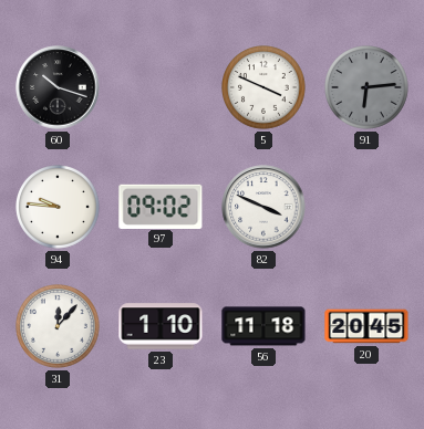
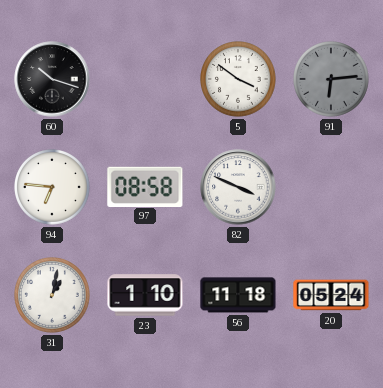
5: 3:49 -> 3:51 (239, 80)
94: 9:46 -> 6:46 (53, 188)
97: 09:02 -> 08:58 (145, 186)
31: 12:07 -> 1:02 (53, 296)
20: 20:45 -> 05:24 (331, 295)
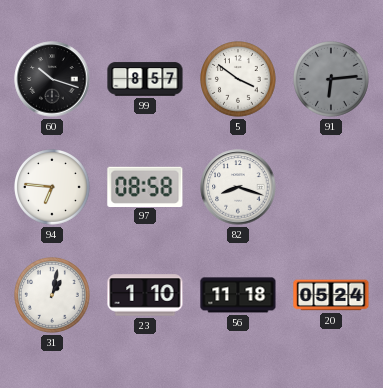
99: none -> 8:57 (145, 79)
82: 3:49 -> 8:18 (238, 187)
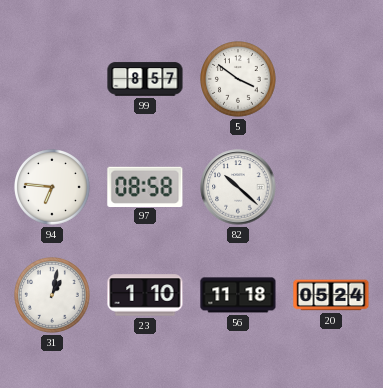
60: 10:18 -> none (52, 79)
91: 6:14 -> none (332, 80)
82: 8:18 -> 10:22 (238, 187)
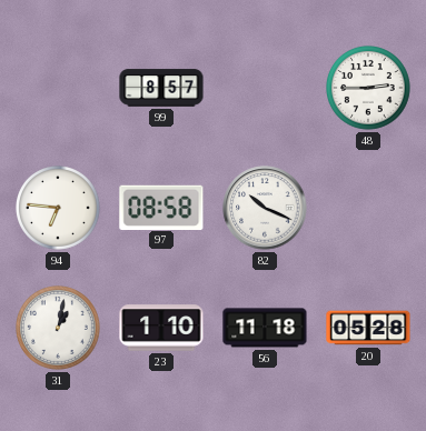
5: 3:51 -> none (239, 80)
48: none -> 2:45 (369, 89)
82: 10:22 -> 10:19 (265, 208)
20: 05:24 -> 05:28 (368, 328)
